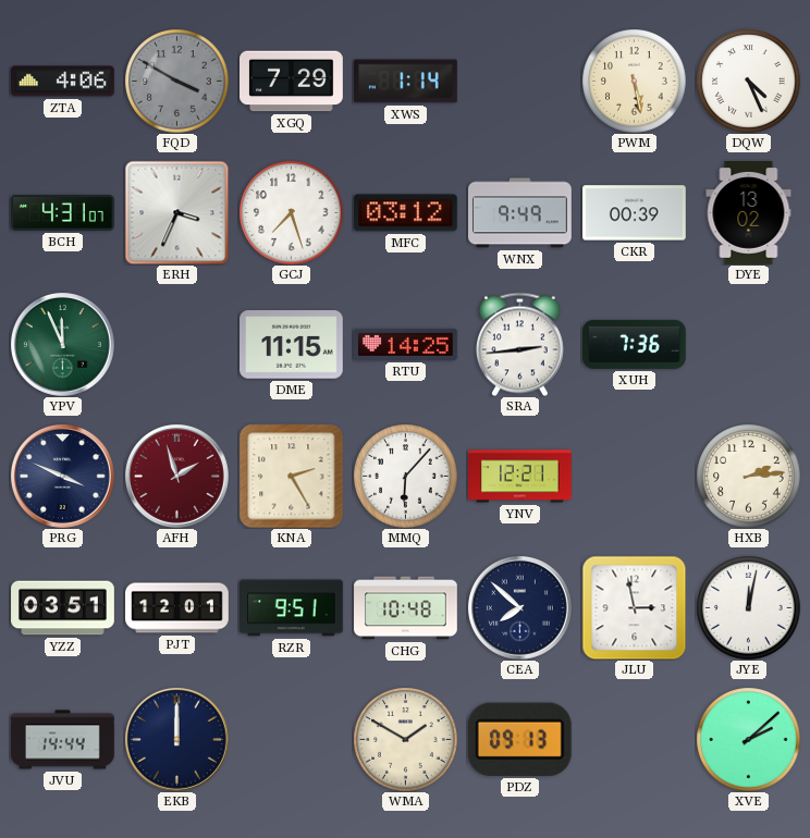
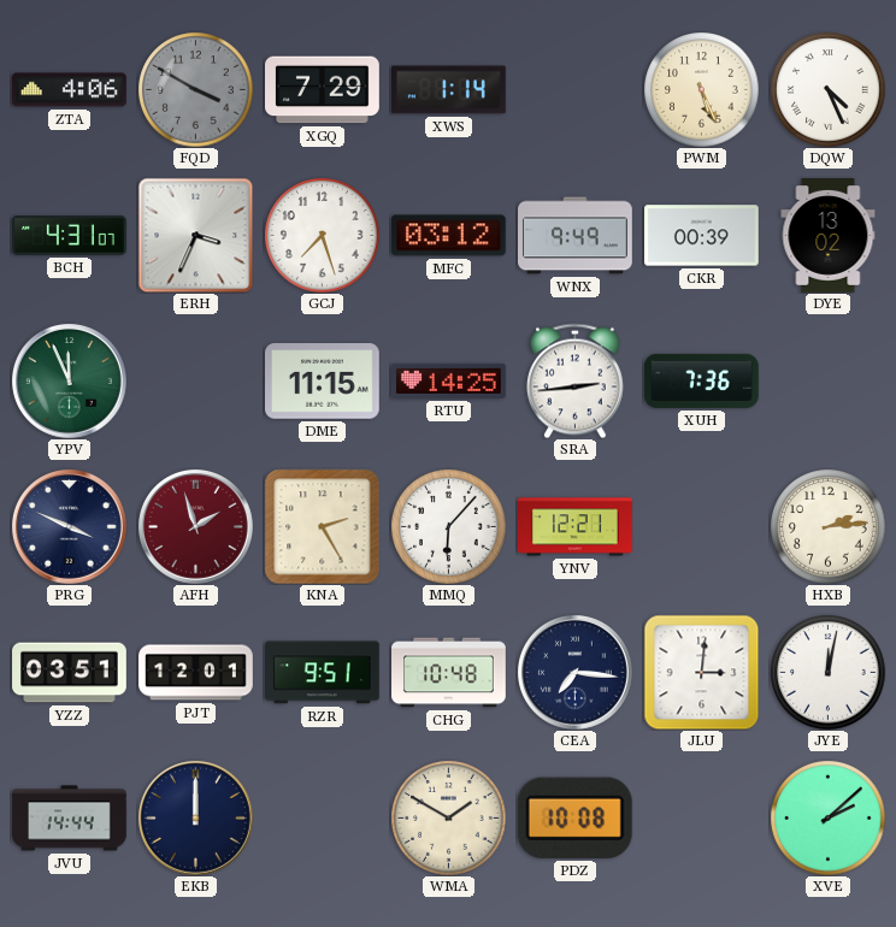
PWM: 5:28 -> 5:26 (701, 89)
CEA: 7:52 -> 7:16 (574, 672)
JLU: 2:58 -> 3:01 (701, 672)
PDZ: 09:13 -> 10:08 (574, 817)
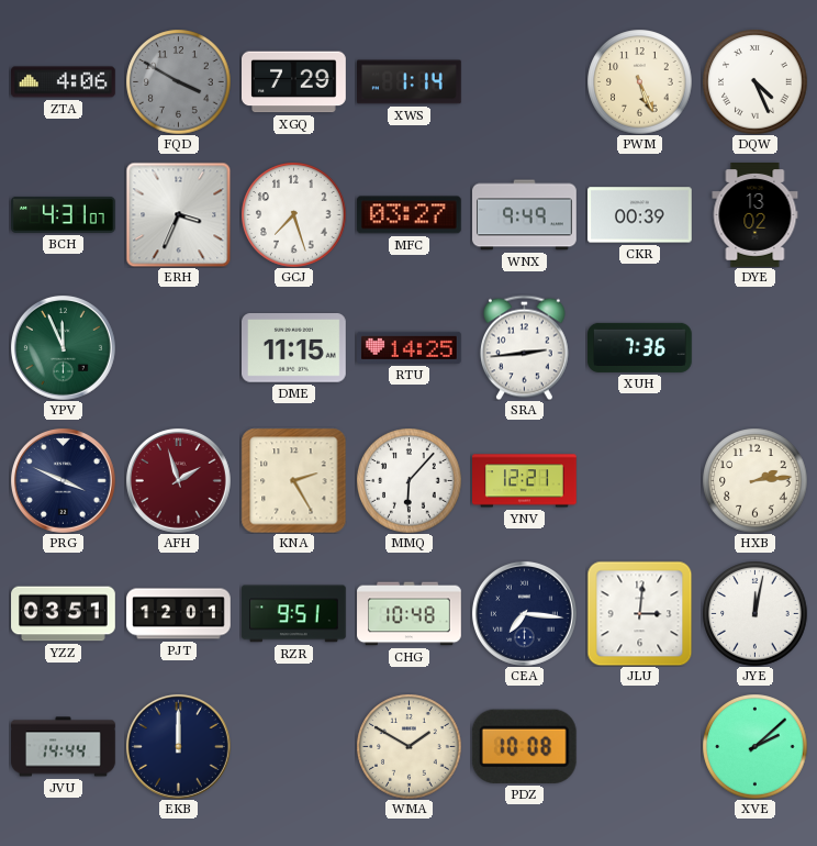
MFC: 03:12 -> 03:27 (408, 215)
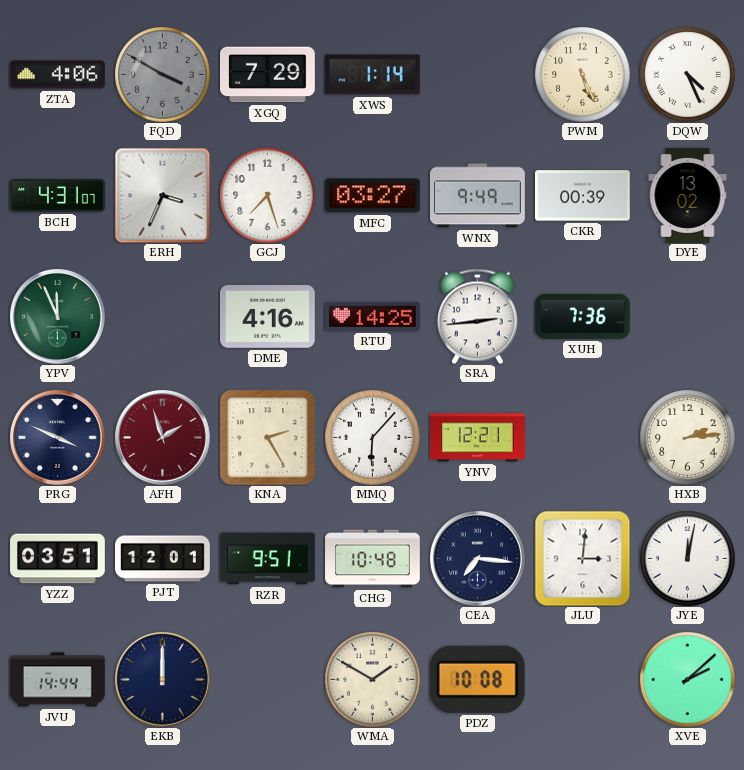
DME: 11:15 -> 4:16 (268, 317)
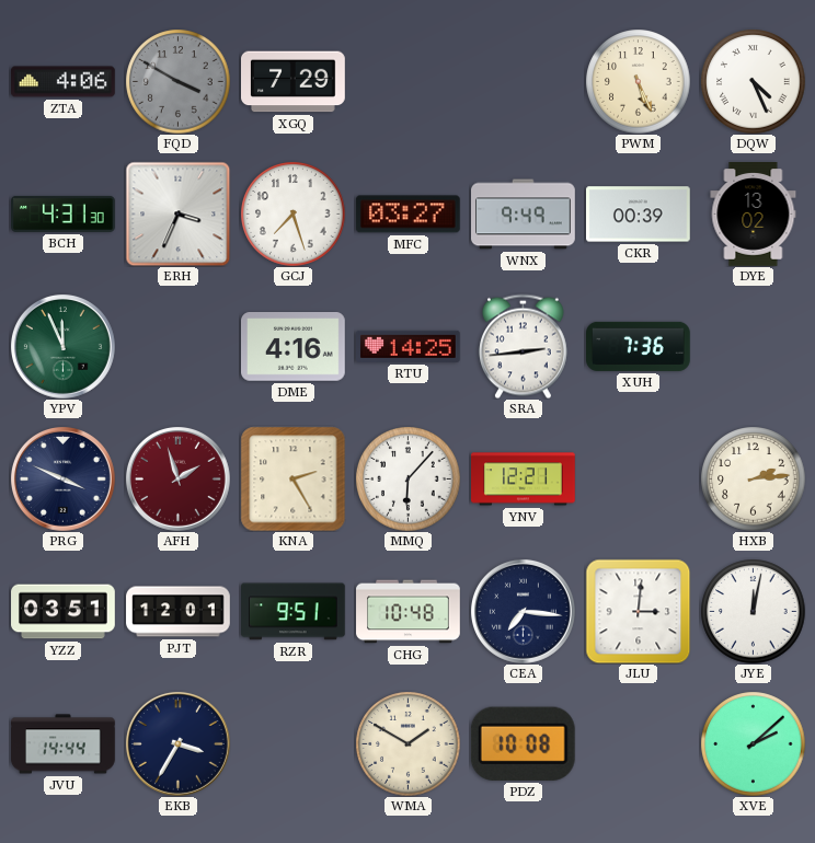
XWS: 1:14 -> none (373, 75)
BCH: 4:31:07 -> 4:31:30 (64, 213)
EKB: 12:00 -> 3:35 (177, 743)
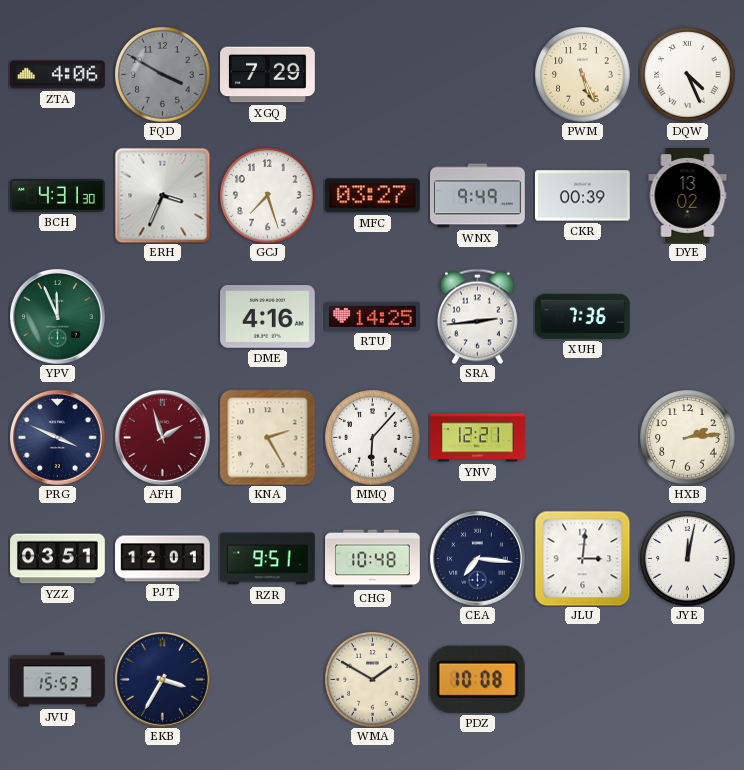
JVU: 14:44 -> 15:53 (58, 680)
XVE: 2:08 -> none (753, 743)
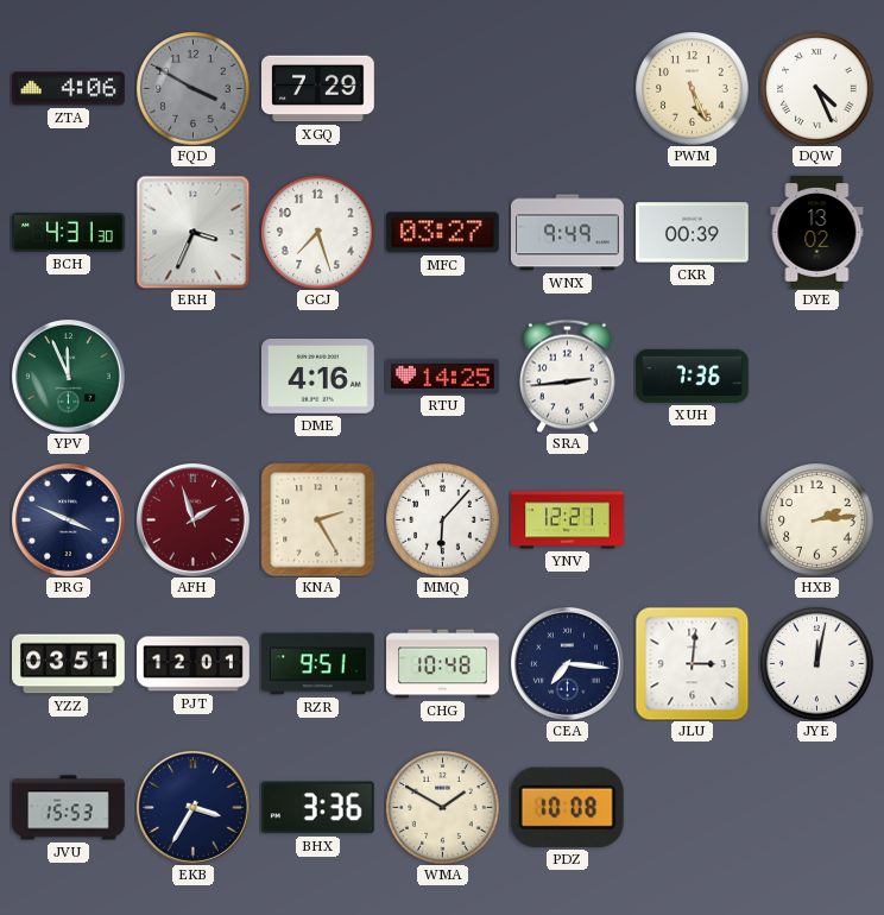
BHX: none -> 3:36 (317, 808)
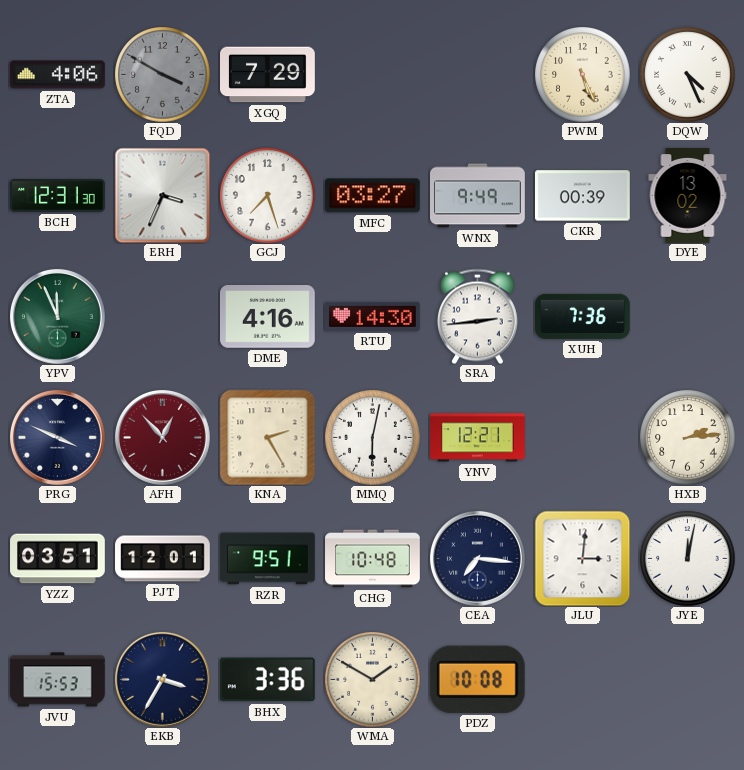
BCH: 4:31 -> 12:31 (58, 195)
RTU: 14:25 -> 14:30 (373, 316)
AFH: 1:57 -> 12:53 (162, 437)
MMQ: 6:07 -> 6:02 (372, 437)
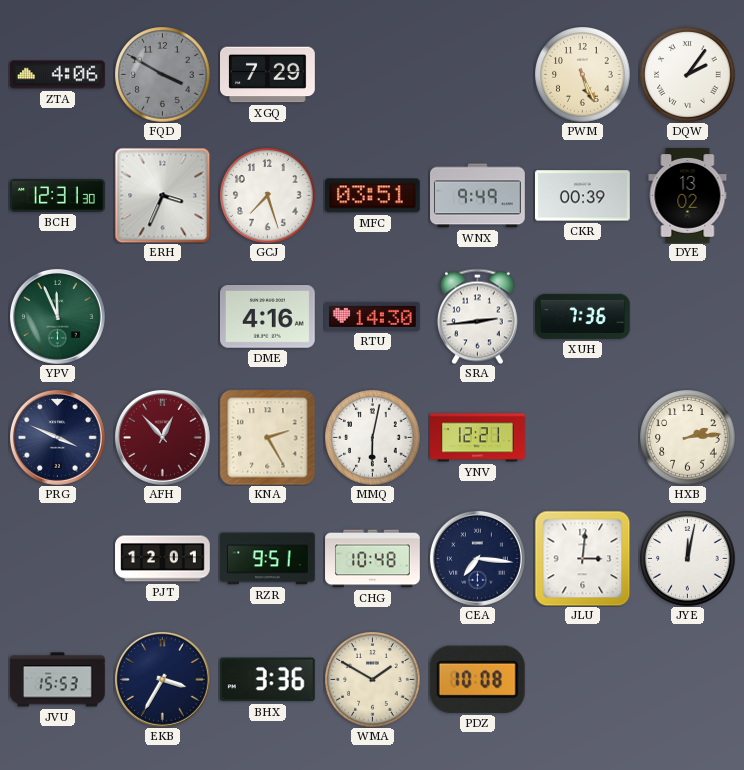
DQW: 4:26 -> 2:06 (687, 74)
MFC: 03:27 -> 03:51 (372, 196)
YZZ: 03:51 -> none (58, 559)
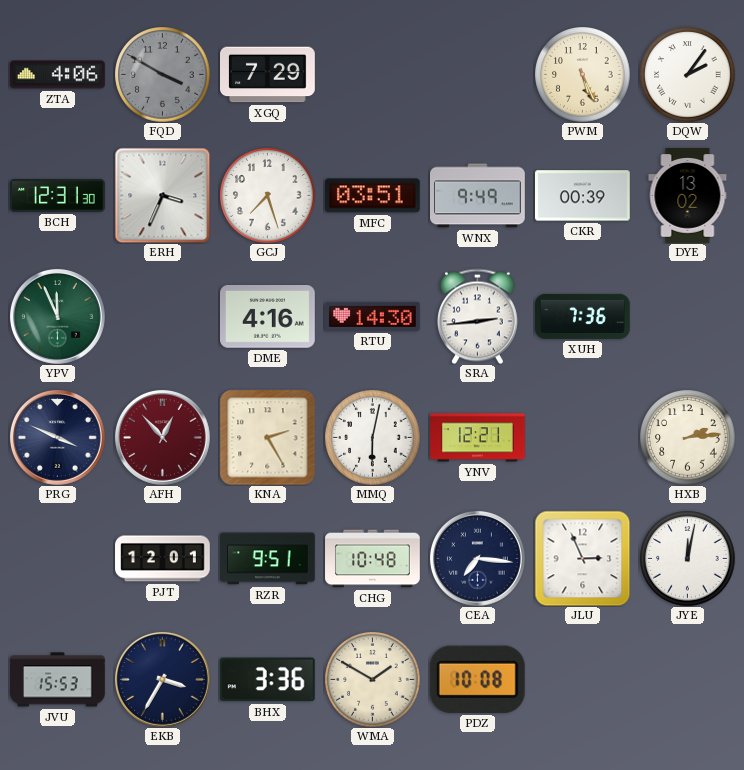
JLU: 3:01 -> 2:56 (582, 558)
